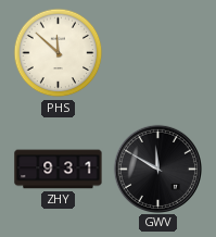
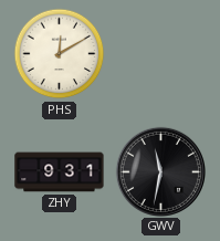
PHS: 11:52 -> 12:10 (60, 54)
GWV: 11:50 -> 11:32 (160, 171)
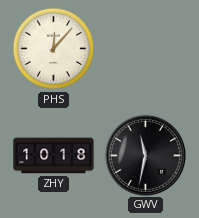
PHS: 12:10 -> 12:07 (54, 49)
ZHY: 9:31 -> 10:18 (54, 156)
